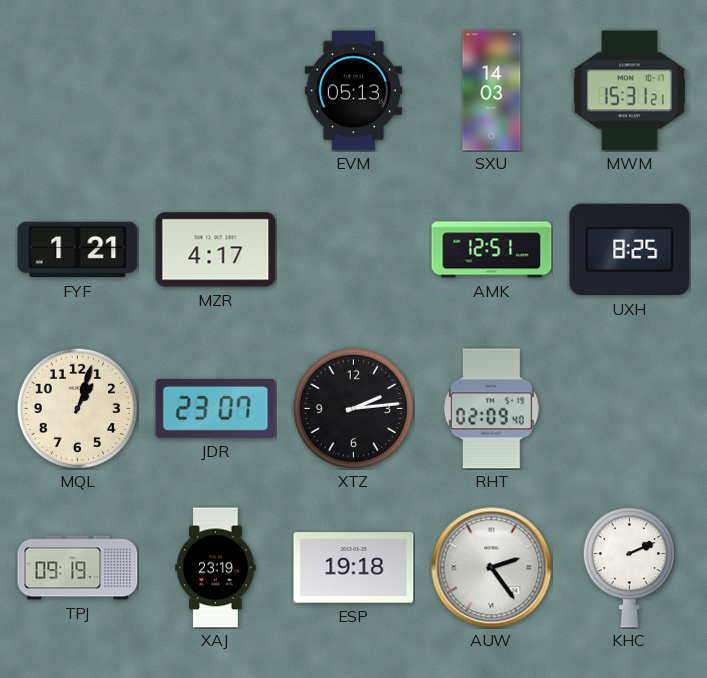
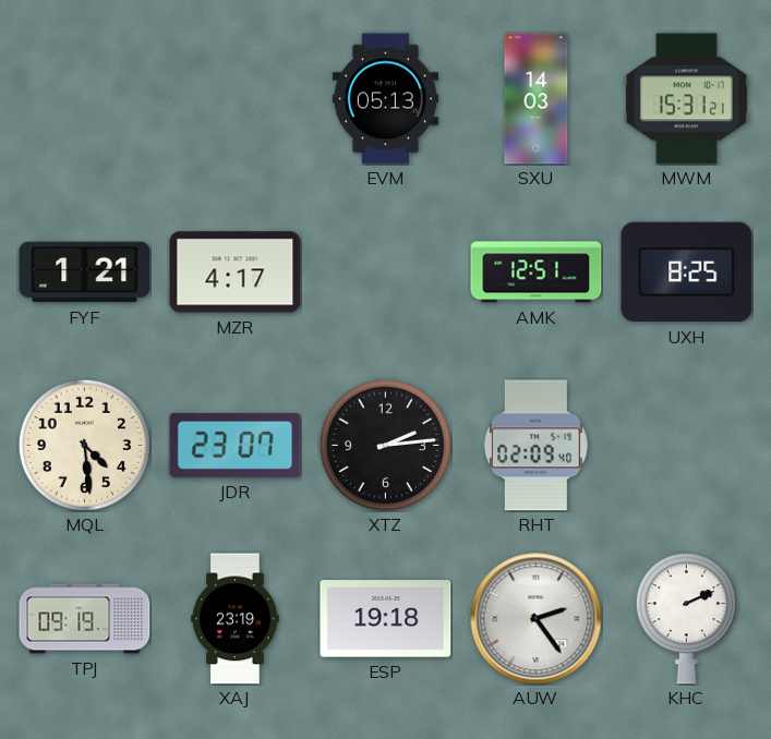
MQL: 1:03 -> 4:29 (84, 445)
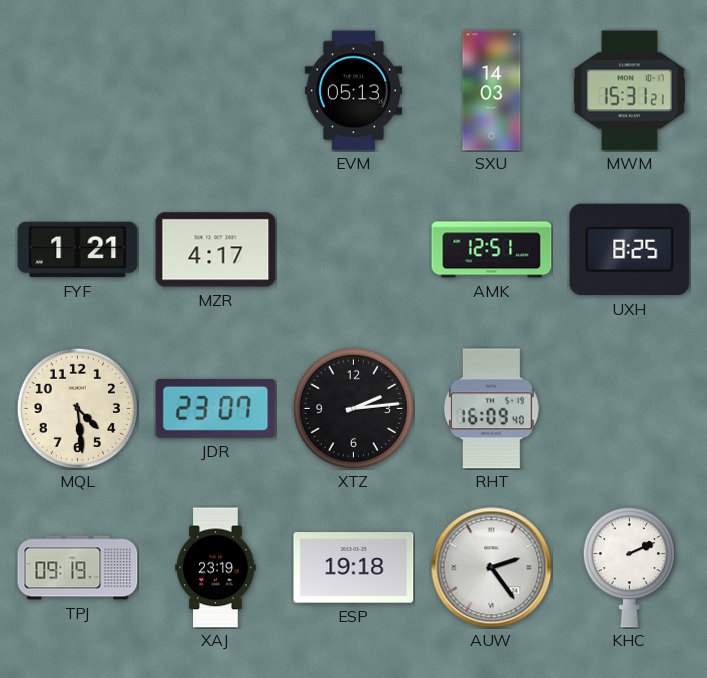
RHT: 02:09 -> 16:09 (492, 409)
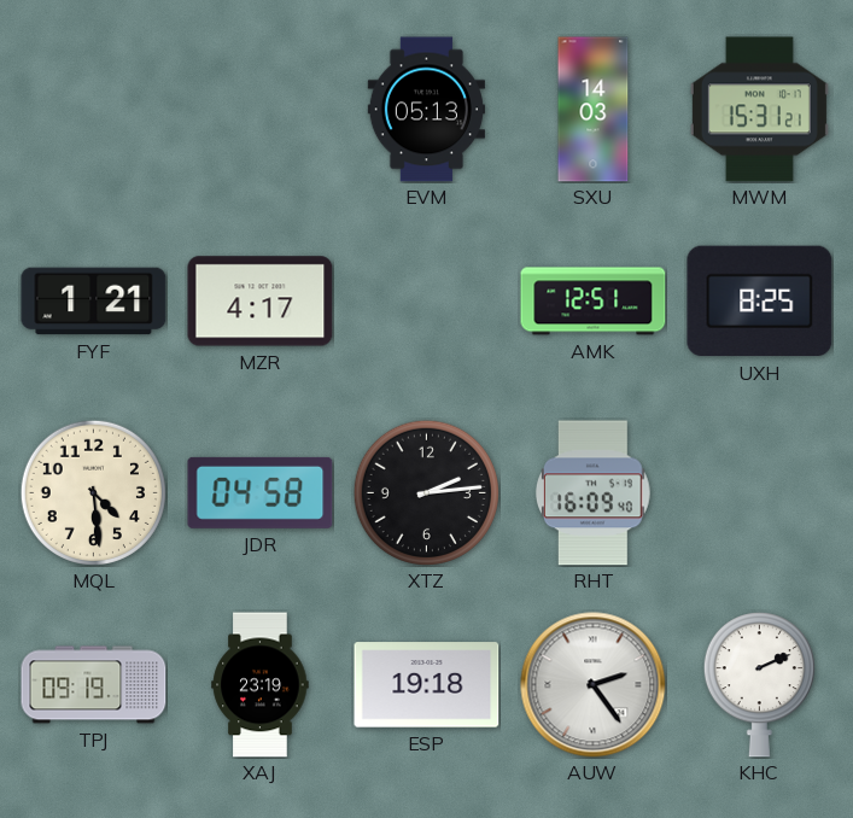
JDR: 23:07 -> 04:58 (261, 492)
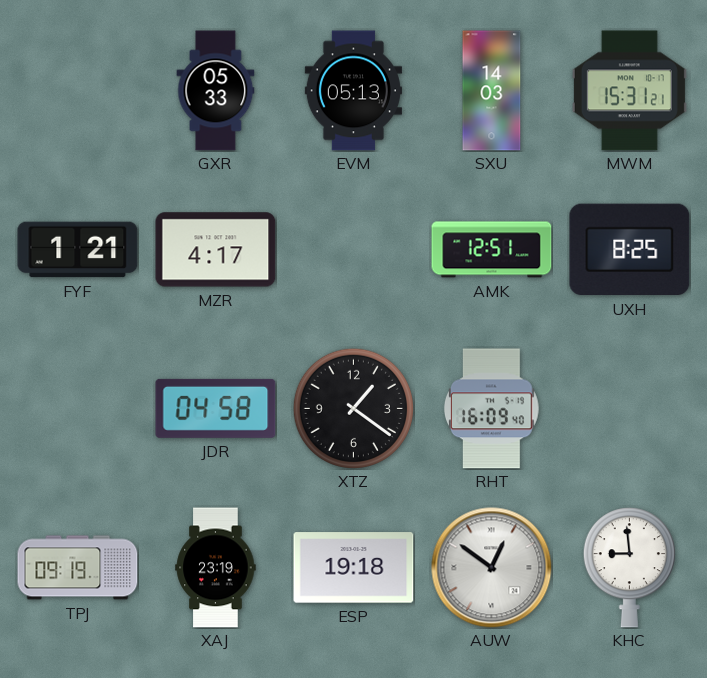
GXR: none -> 05:33 (216, 91)
MQL: 4:29 -> none (93, 492)
XTZ: 2:14 -> 1:21 (353, 408)
AUW: 2:24 -> 12:51 (492, 568)
KHC: 2:11 -> 8:59 (629, 568)
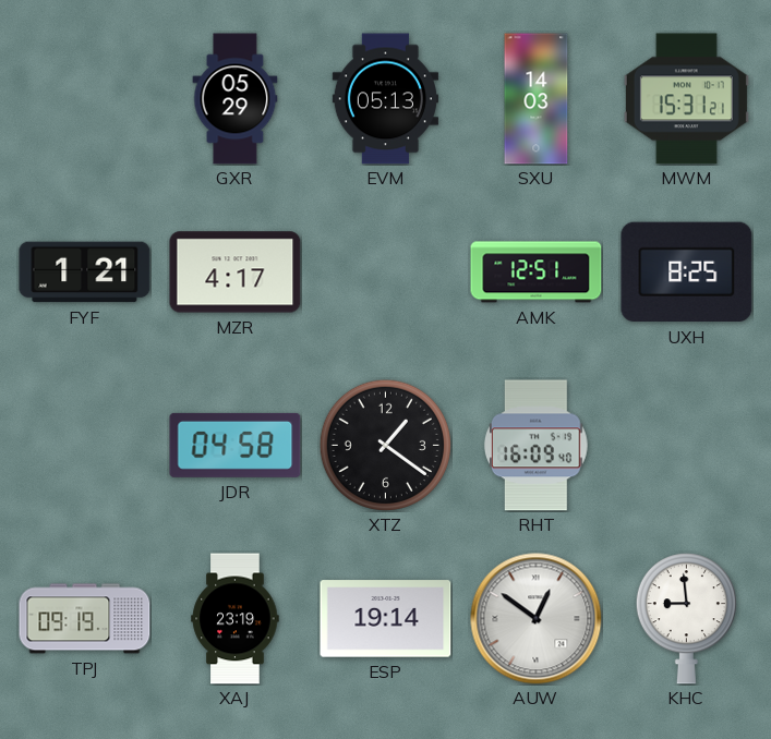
GXR: 05:33 -> 05:29 (236, 99)
ESP: 19:18 -> 19:14 (386, 619)
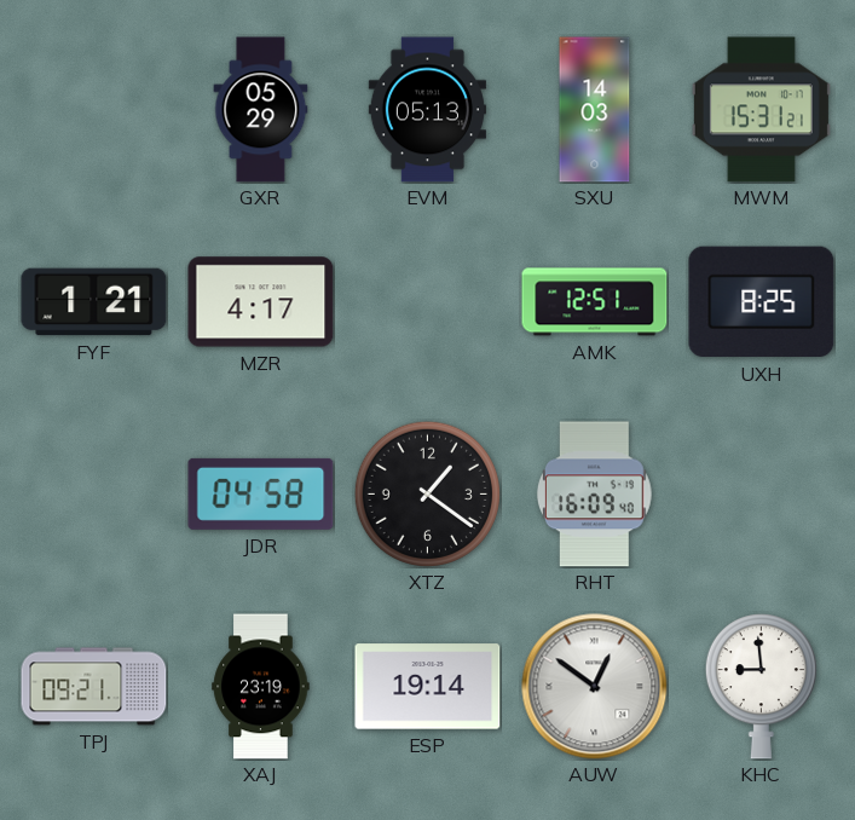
TPJ: 09:19 -> 09:21 (94, 687)
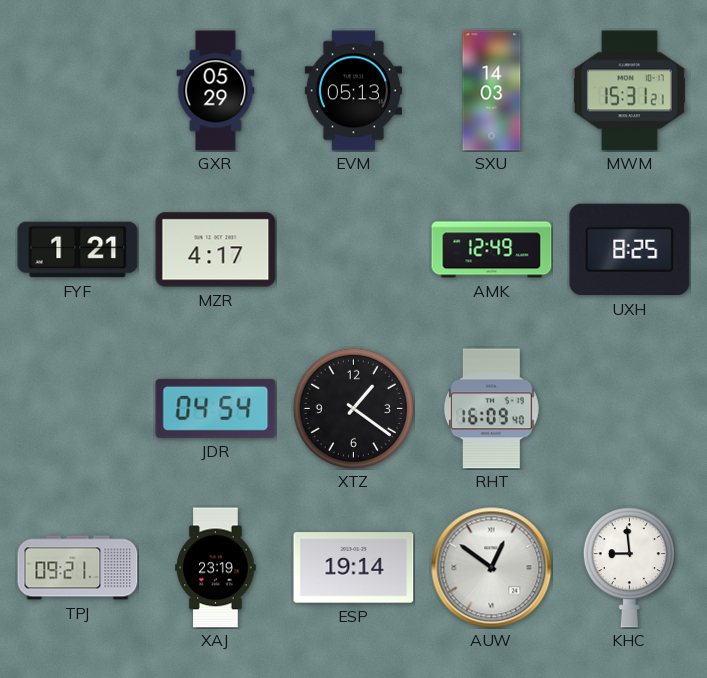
AMK: 12:51 -> 12:49 (492, 250)
JDR: 04:58 -> 04:54 (216, 408)
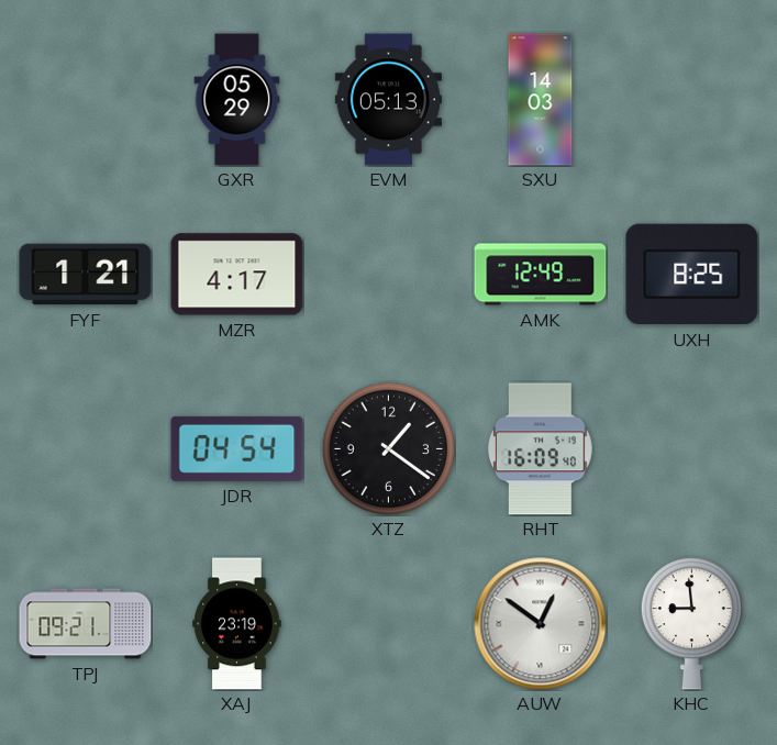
MWM: 15:31 -> none (629, 91)
ESP: 19:14 -> none (354, 568)
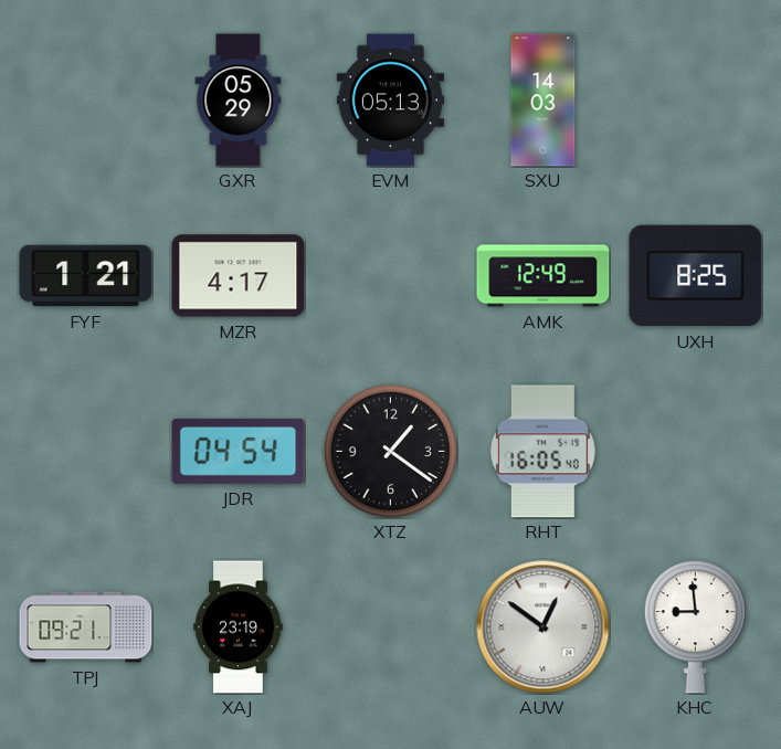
RHT: 16:09 -> 16:05 (543, 452)
